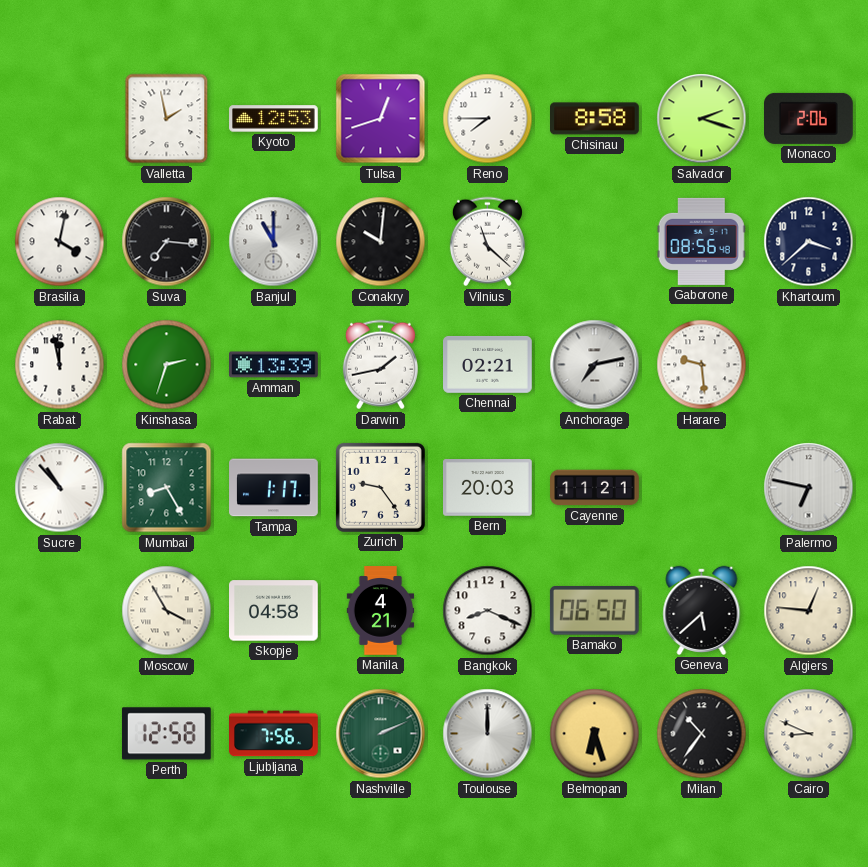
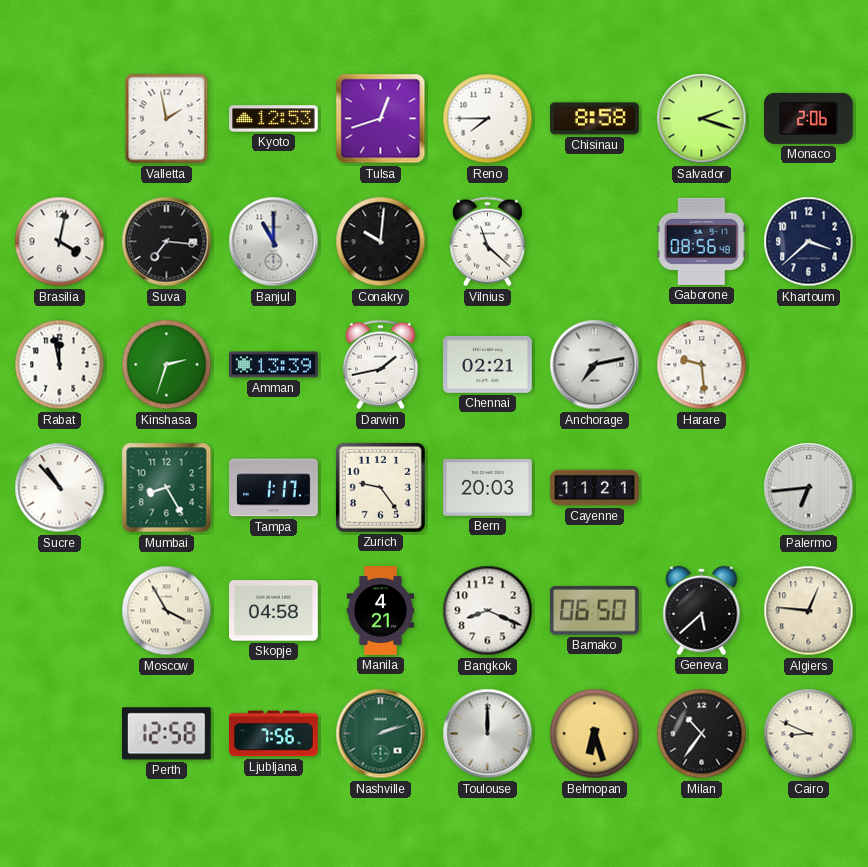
Palermo: 6:47 -> 6:44 (809, 488)
Nashville: 2:11 -> 2:12 (381, 734)
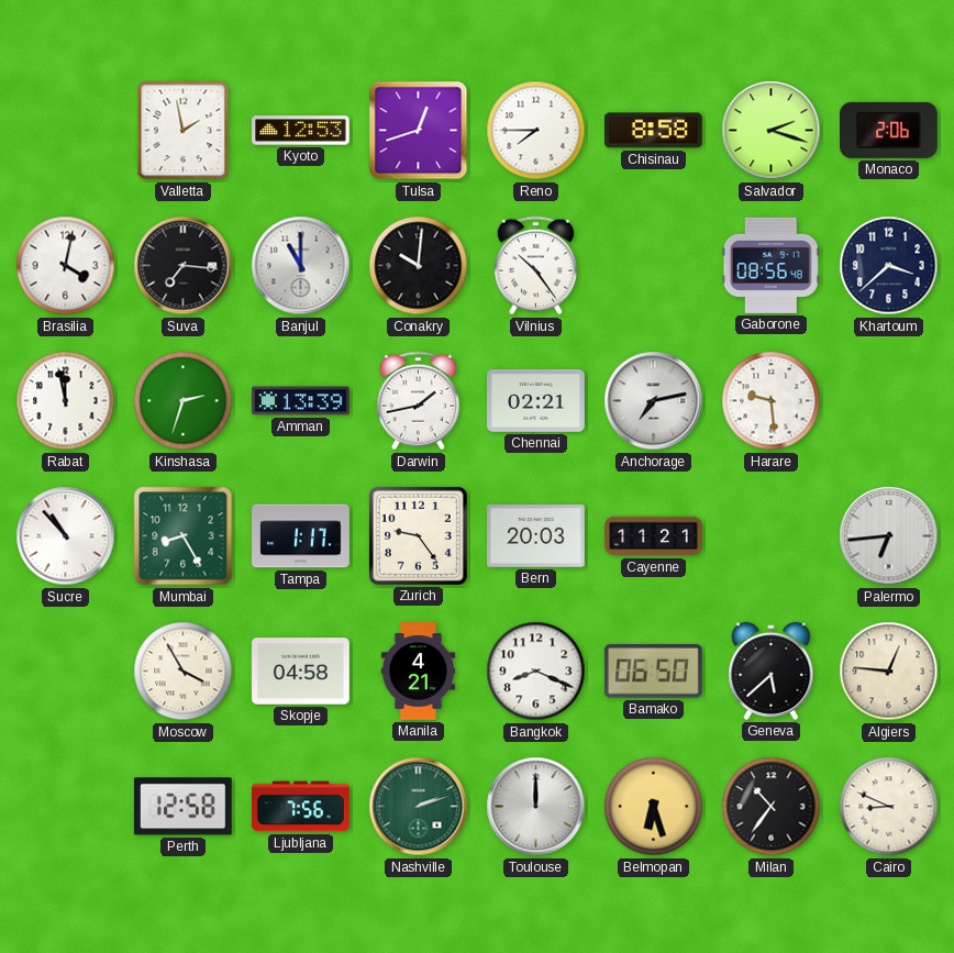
Vilnius: 11:22 -> 10:24 (535, 266)
